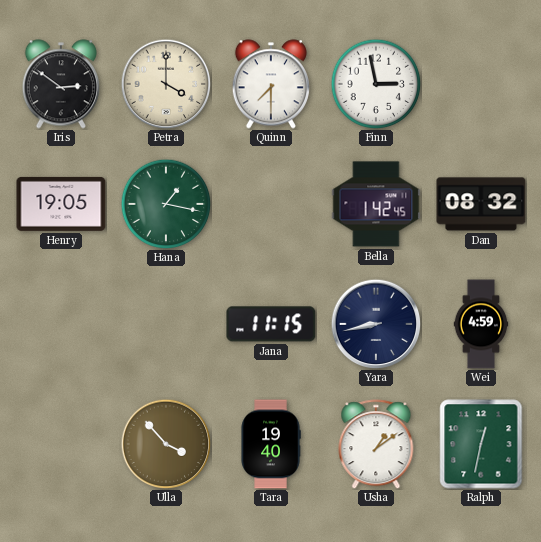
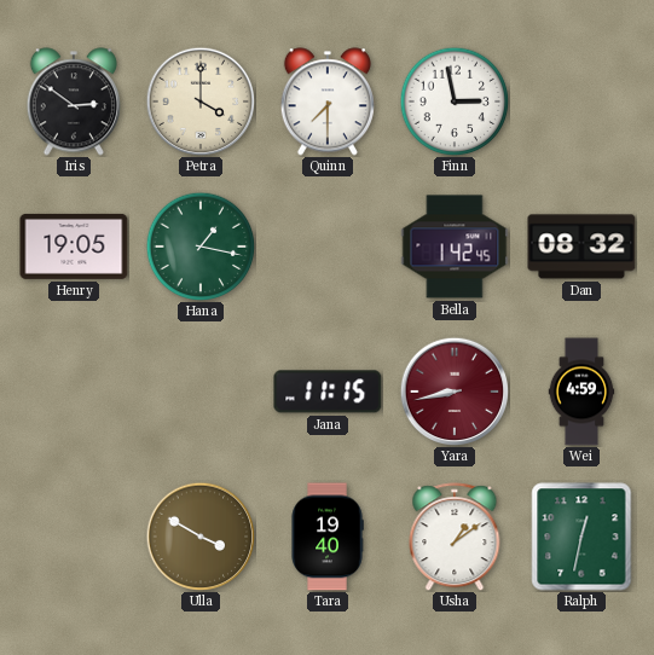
Yara dial: navy -> burgundy (455, 392)
Ulla: 3:53 -> 3:50 (201, 537)
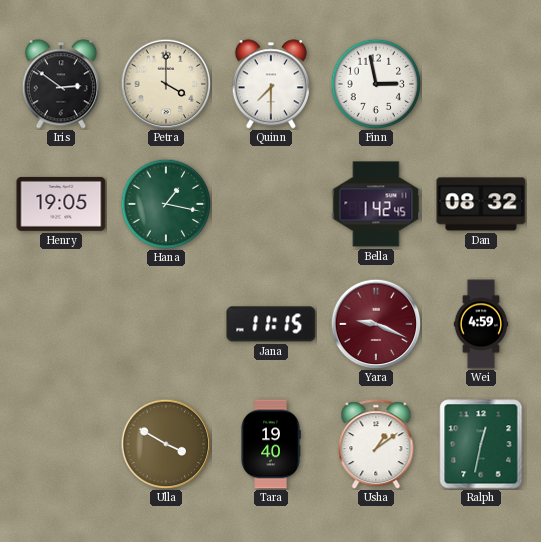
Yara: 8:43 -> 9:19 (376, 324)
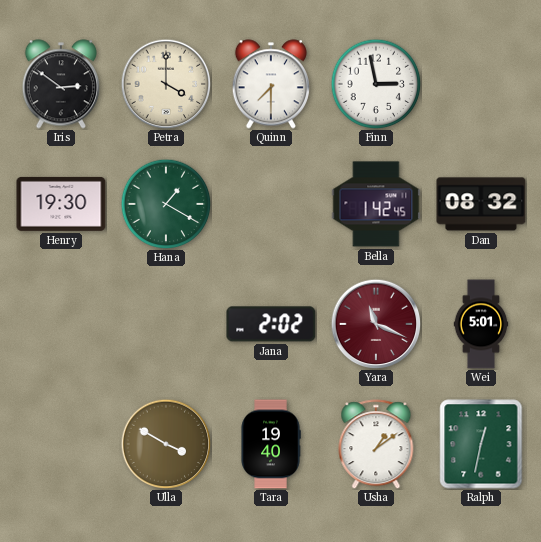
Henry: 19:05 -> 19:30 (61, 204)
Hana: 1:17 -> 1:20 (166, 204)
Jana: 11:15 -> 2:02 (271, 324)
Yara: 9:19 -> 11:19 (376, 324)
Wei: 4:59 -> 5:01 (481, 324)
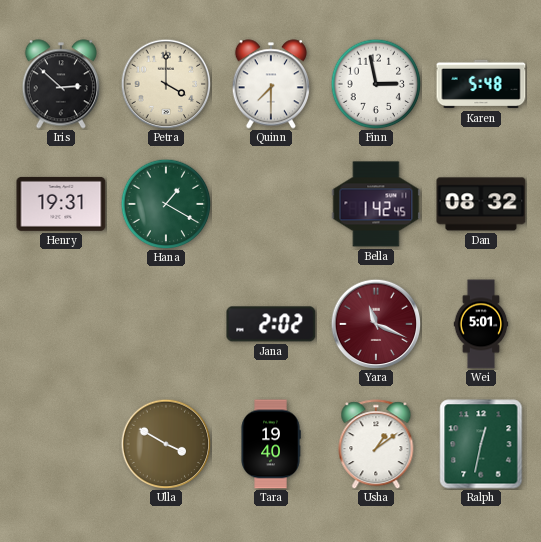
Iris: 2:51 -> 2:52 (61, 84)
Karen: none -> 5:48 (481, 84)
Henry: 19:30 -> 19:31 (61, 204)
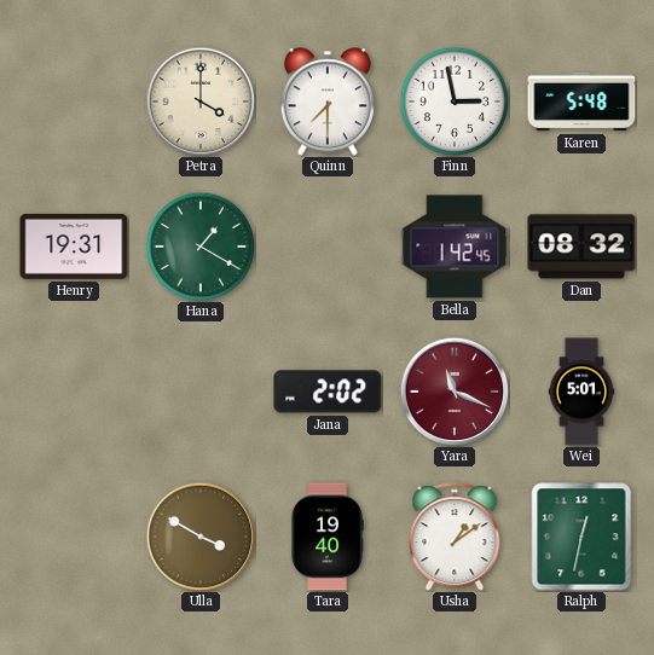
Iris: 2:52 -> none (61, 84)
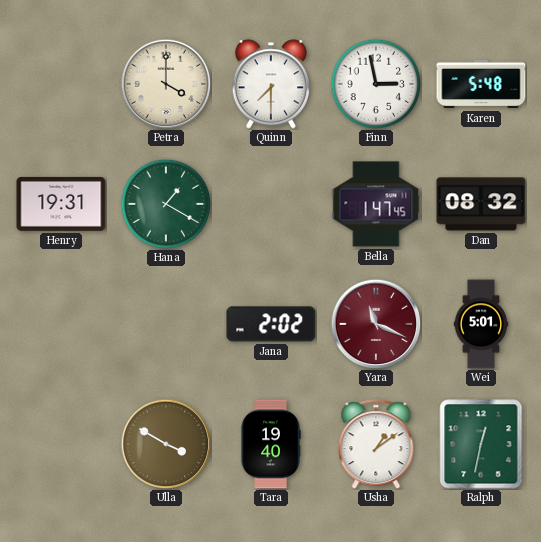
Bella: 1:42 -> 1:47 (376, 204)
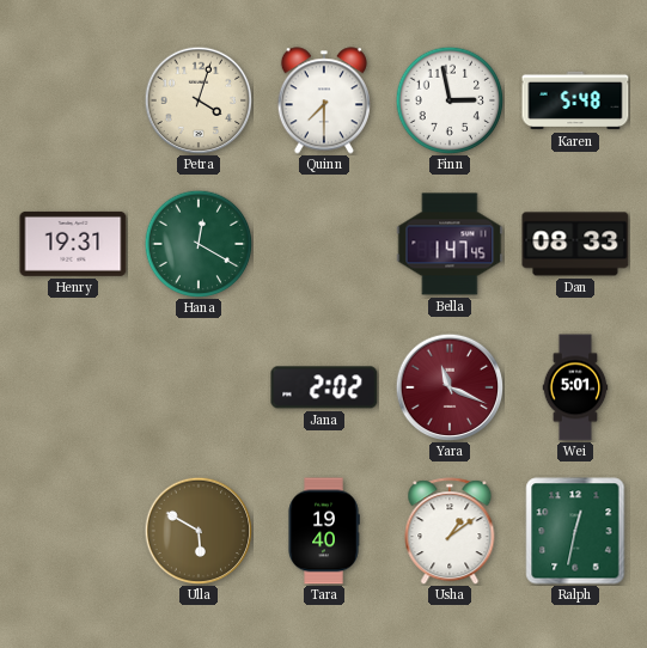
Petra: 4:00 -> 4:03 (199, 100)
Hana: 1:20 -> 12:20 (199, 244)
Dan: 08:32 -> 08:33 (575, 244)
Ulla: 3:50 -> 5:50 (199, 531)
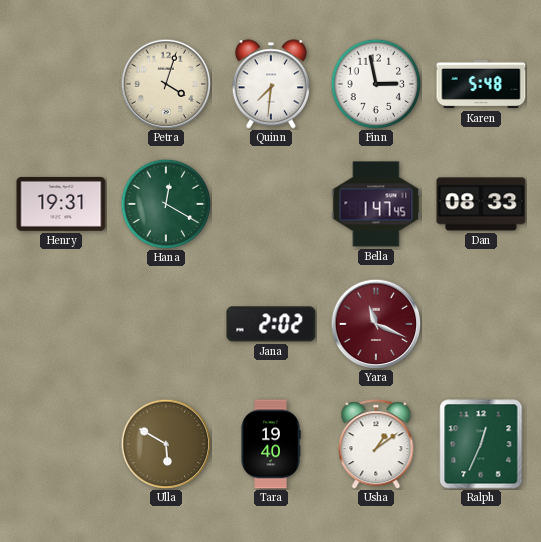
Quinn: 7:30 -> 7:31 (271, 84)
Wei: 5:01 -> none (575, 387)
Ralph: 12:32 -> 12:34 (481, 444)
